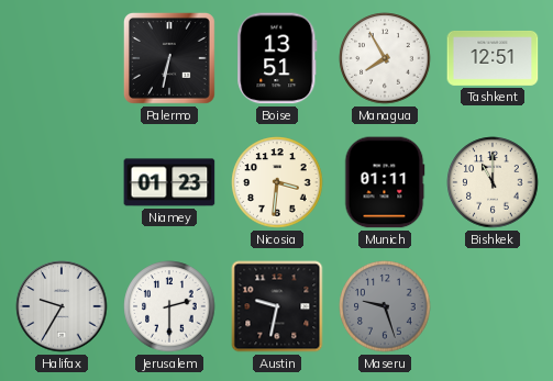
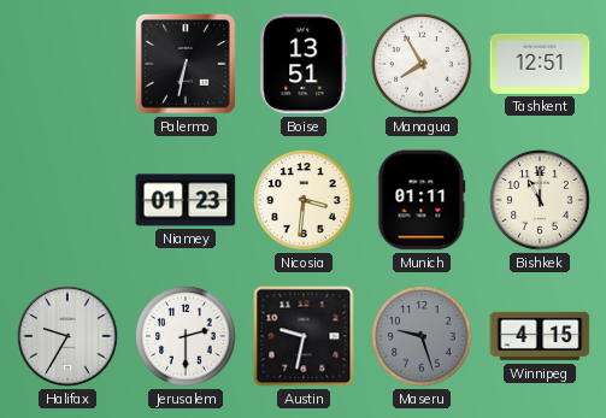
Winnipeg: none -> 4:15 (540, 336)
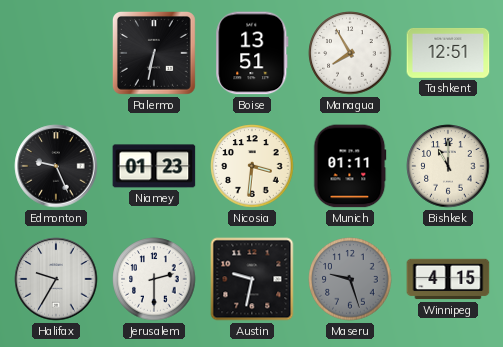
Edmonton: none -> 9:26 (56, 166)
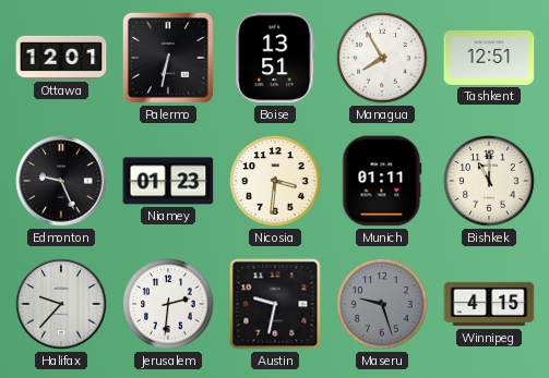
Ottawa: none -> 12:01 (61, 58)
Halifax: 9:35 -> 9:37 (61, 304)
Jerusalem: 2:30 -> 2:31 (168, 304)
